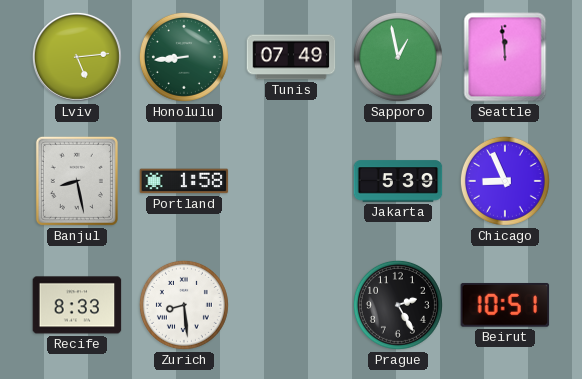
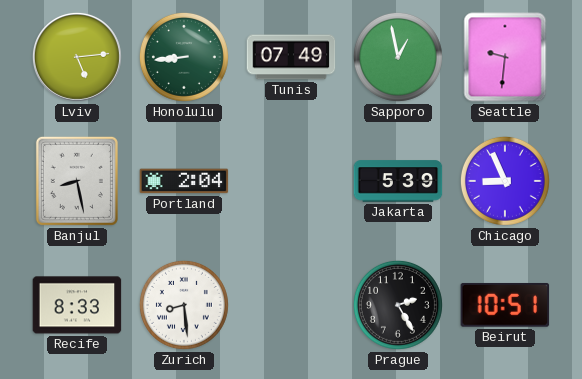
Seattle: 11:59 -> 9:31 (505, 57)
Portland: 1:58 -> 2:04 (184, 181)
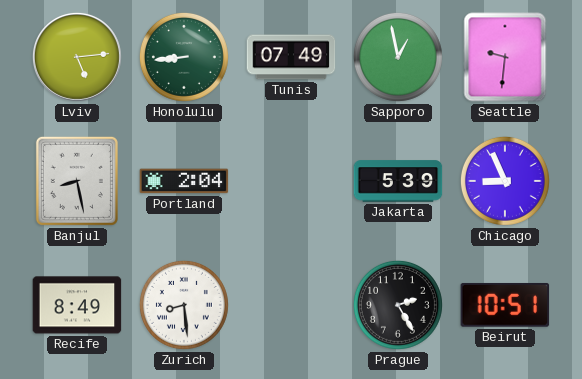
Recife: 8:33 -> 8:49 (77, 305)
